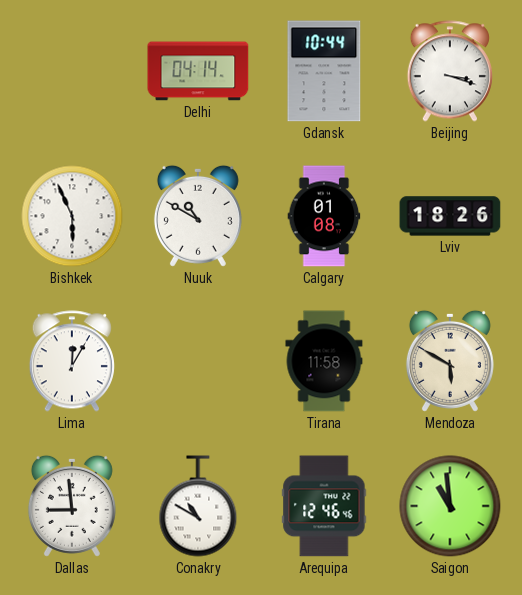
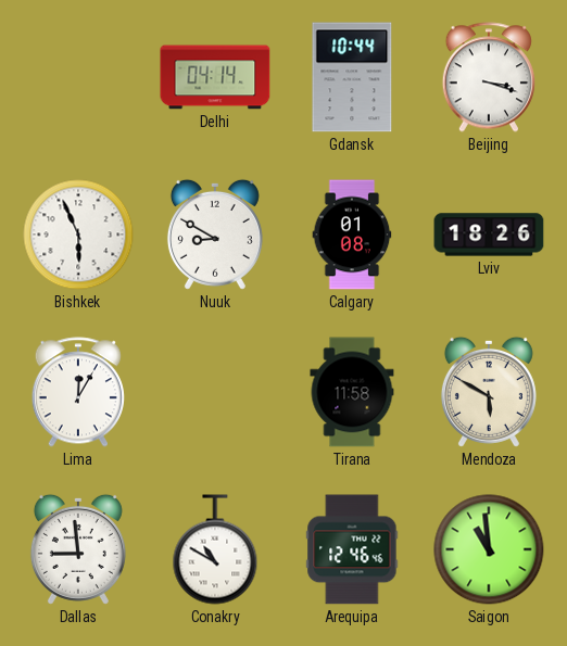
Nuuk: 10:50 -> 8:50 (215, 235)
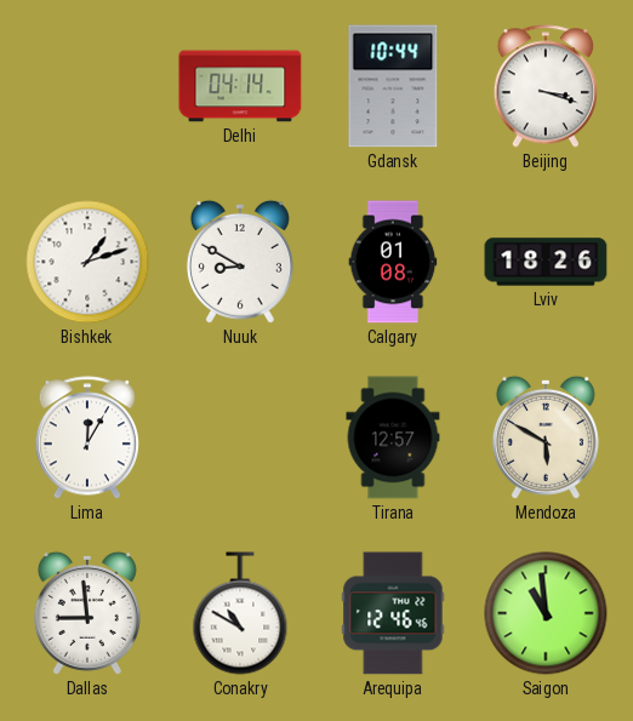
Bishkek: 5:56 -> 1:12 (87, 262)
Tirana: 11:58 -> 12:57 (393, 437)
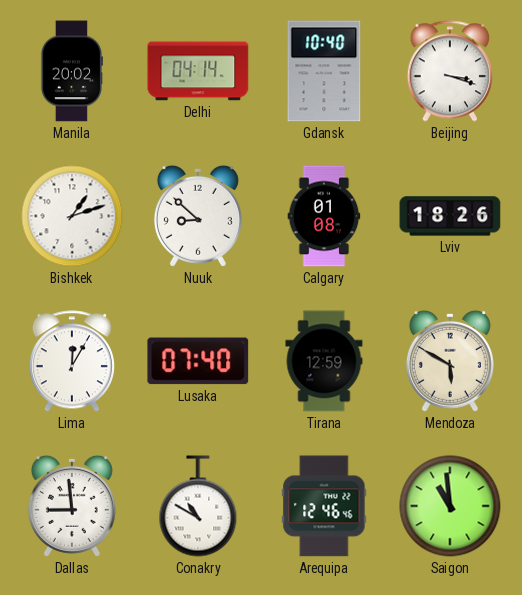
Manila: none -> 20:02 (71, 71)
Gdansk: 10:44 -> 10:40 (324, 71)
Nuuk: 8:50 -> 8:52 (198, 216)
Lusaka: none -> 07:40 (198, 361)
Tirana: 12:57 -> 12:59 (324, 361)
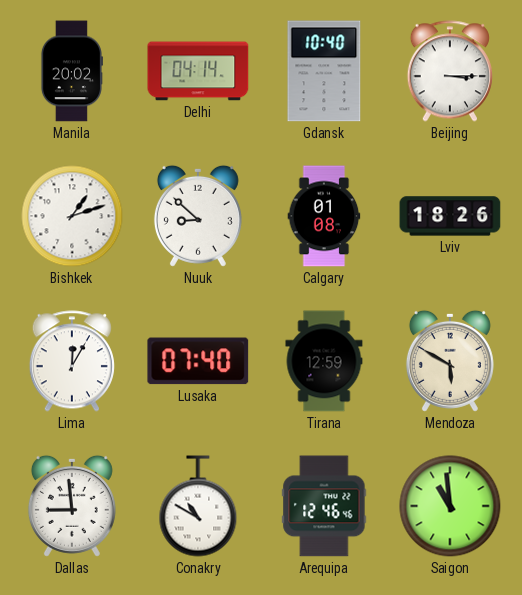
Beijing: 3:18 -> 3:15 (450, 71)
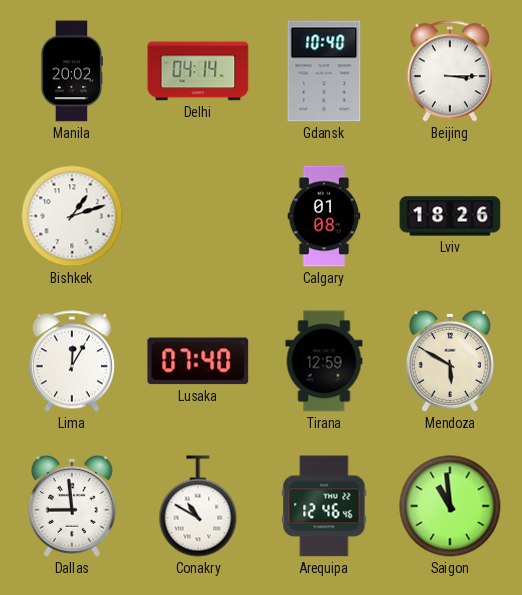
Nuuk: 8:52 -> none (198, 216)
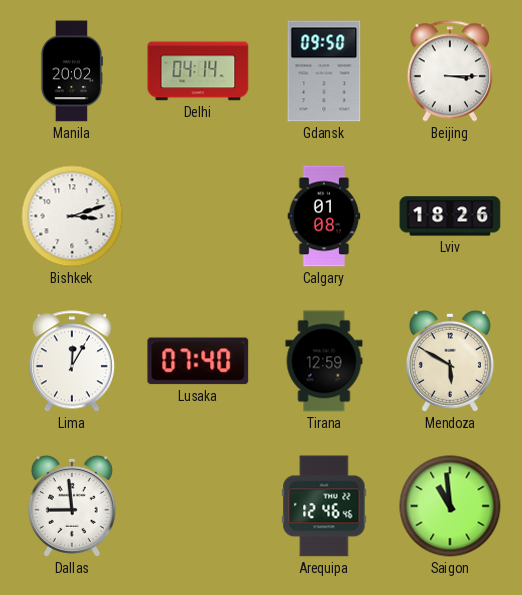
Gdansk: 10:40 -> 09:50 (324, 71)
Bishkek: 1:12 -> 3:12 (72, 216)
Conakry: 10:50 -> none (198, 506)
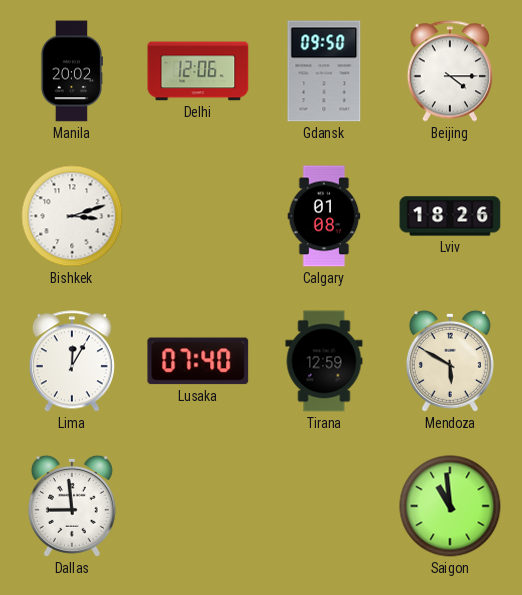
Delhi: 04:14 -> 12:06 (198, 71)
Beijing: 3:15 -> 4:15 (450, 71)
Arequipa: 12:46 -> none (324, 506)
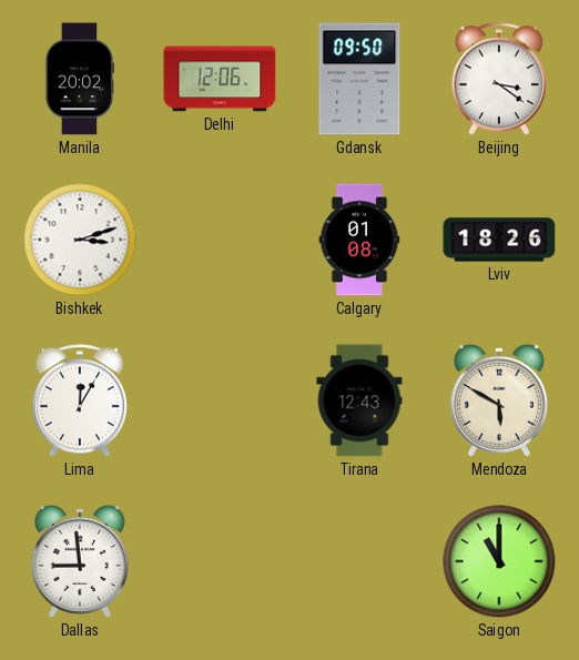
Beijing: 4:15 -> 3:21 (499, 79)
Lusaka: 07:40 -> none (198, 361)
Tirana: 12:59 -> 12:43 (359, 400)
Saigon: 10:59 -> 11:00 (499, 561)
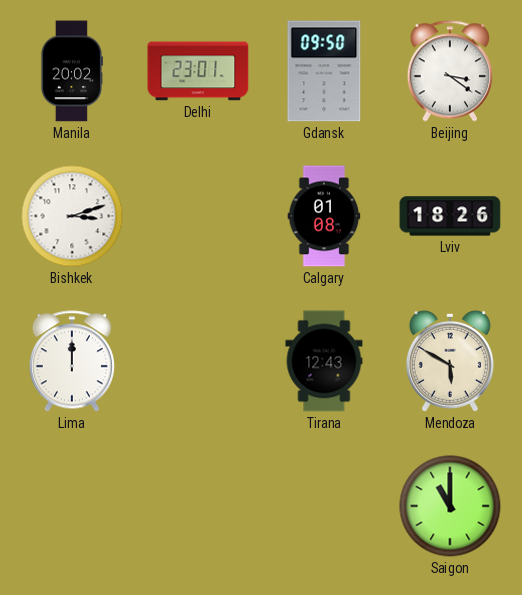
Delhi: 12:06 -> 23:01 (198, 71)
Lima: 12:05 -> 12:00 (72, 361)
Dallas: 8:59 -> none (80, 561)
